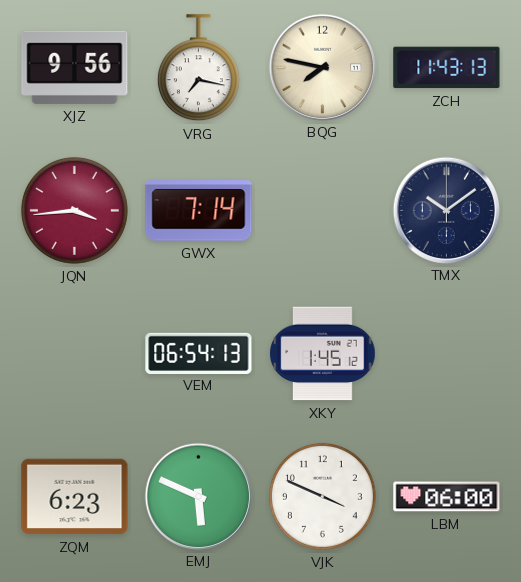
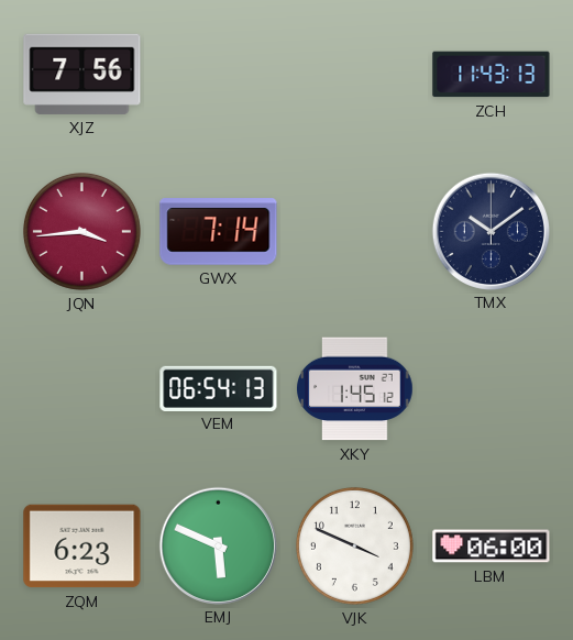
XJZ: 9:56 -> 7:56 (82, 74)
VRG: 7:17 -> none (198, 68)
BQG: 7:47 -> none (322, 67)
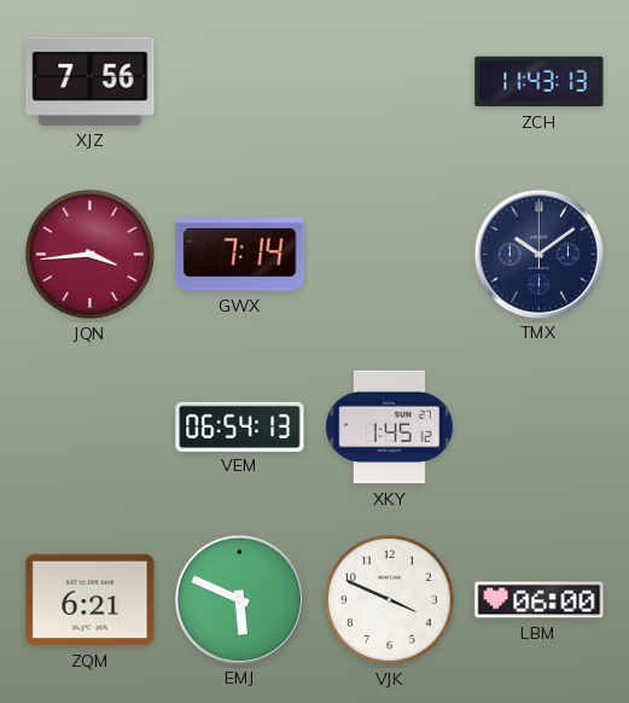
ZQM: 6:23 -> 6:21 (91, 600)
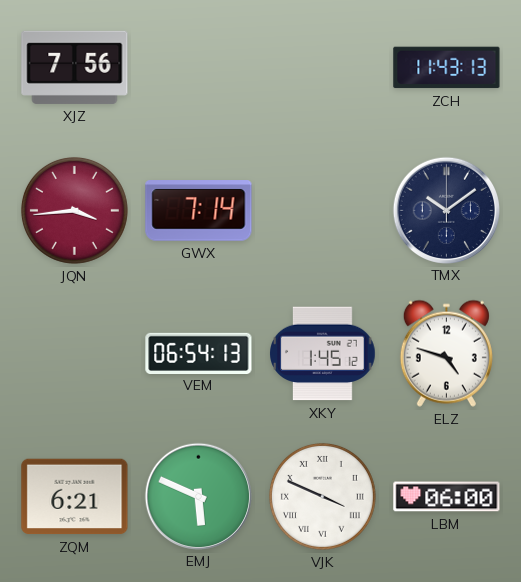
ELZ: none -> 4:48 (446, 353)
VJK numerals: Arabic -> Roman (322, 496)
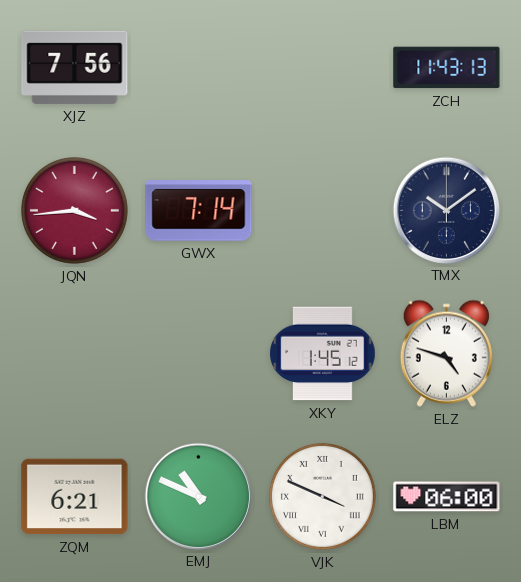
VEM: 06:54 -> none (199, 353)
EMJ: 5:49 -> 10:49 (198, 496)
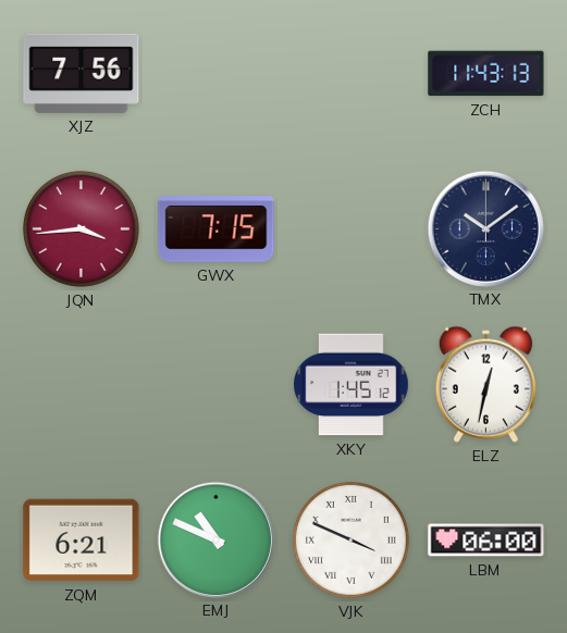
GWX: 7:14 -> 7:15 (217, 229)
ELZ: 4:48 -> 12:32 (485, 384)
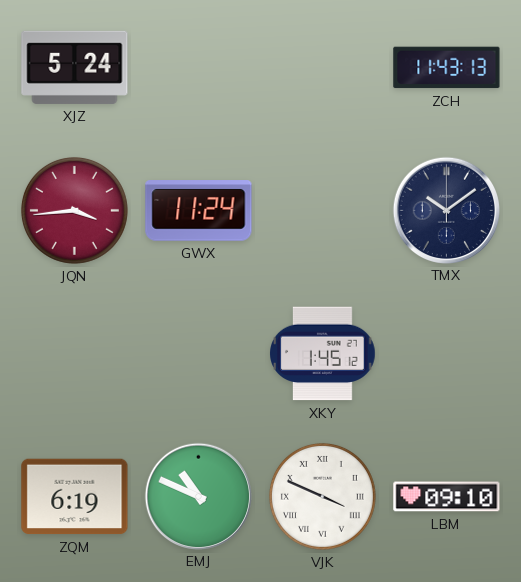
XJZ: 7:56 -> 5:24 (75, 67)
GWX: 7:15 -> 11:24 (199, 211)
ELZ: 12:32 -> none (485, 384)
ZQM: 6:21 -> 6:19 (75, 497)
LBM: 06:00 -> 09:10 (447, 497)
